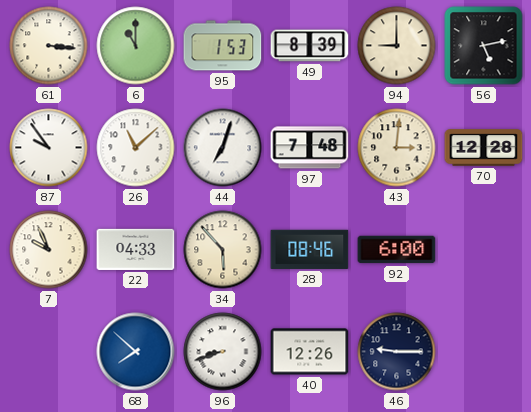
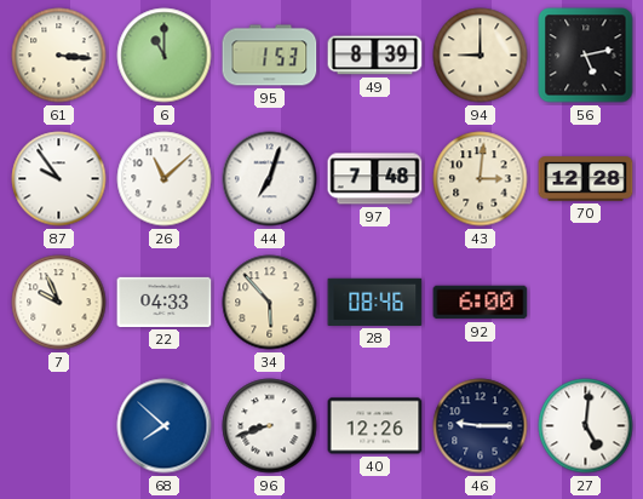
27: none -> 5:01 (586, 426)
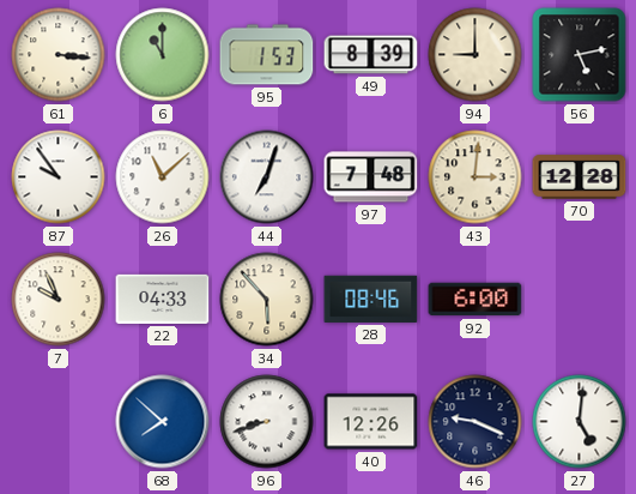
46: 9:15 -> 9:19 (476, 422)
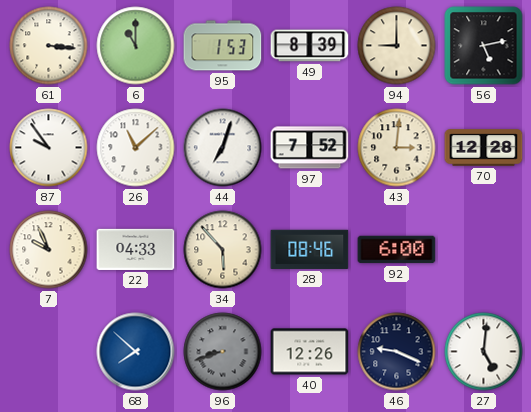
97: 7:48 -> 7:52 (310, 148)
96 dial: white -> grey (223, 352)
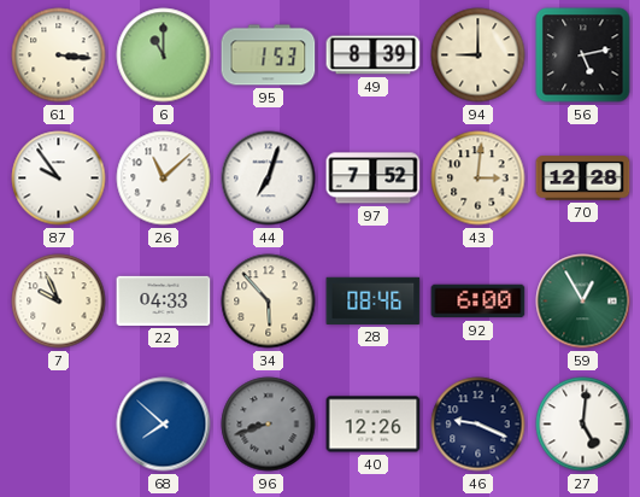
59: none -> 12:55 (583, 302)
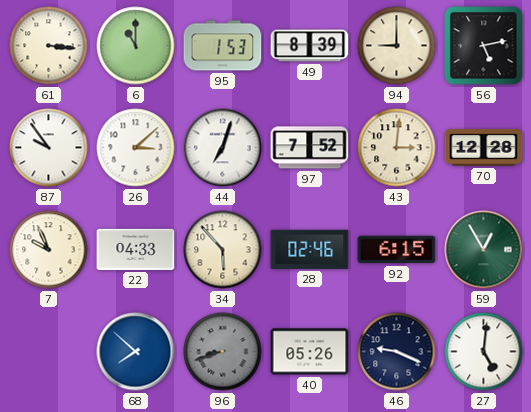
26: 11:08 -> 3:08 (136, 148)
28: 08:46 -> 02:46 (310, 249)
92: 6:00 -> 6:15 (397, 250)
40: 12:26 -> 05:26 (310, 352)
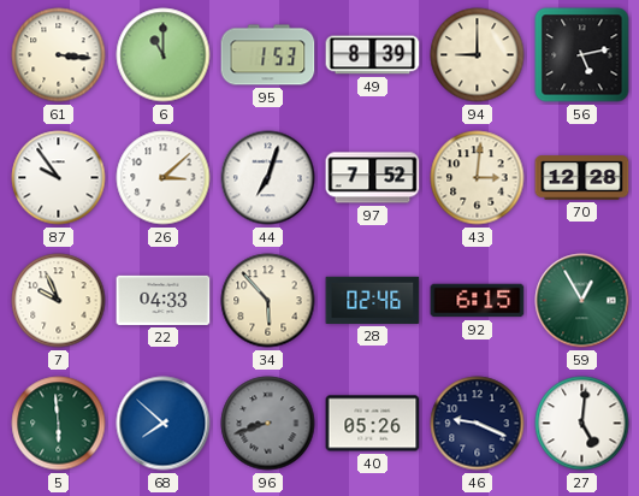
5: none -> 5:59 (59, 424)
